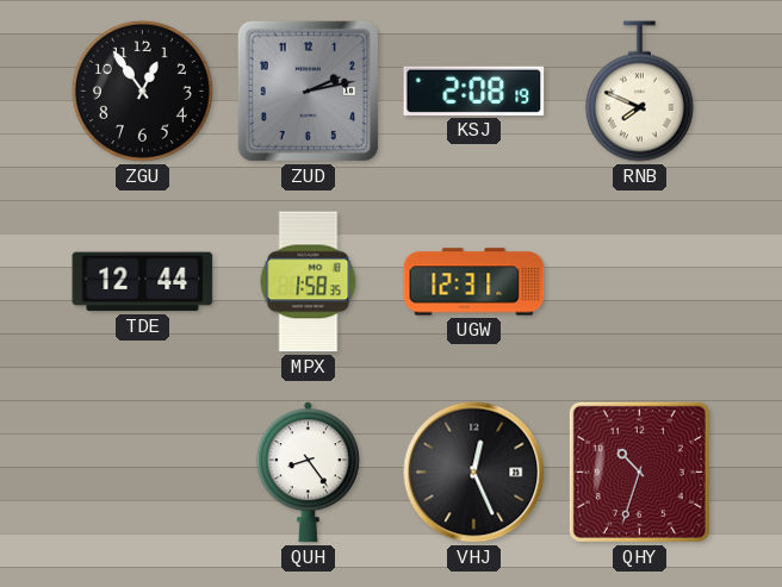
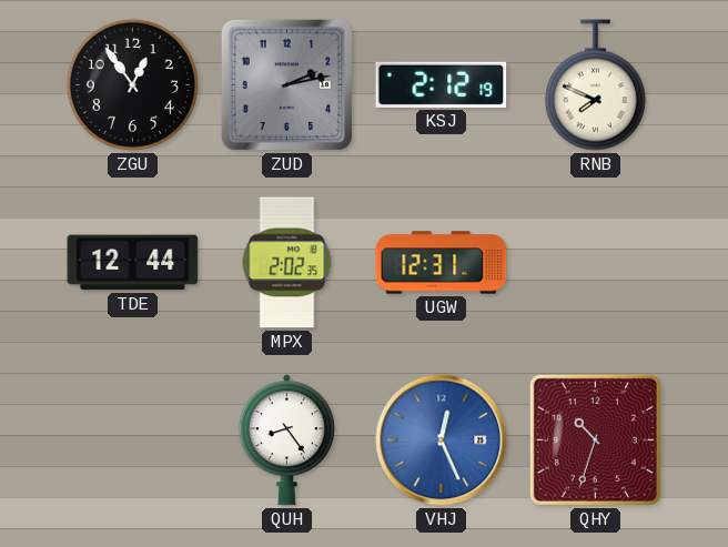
KSJ: 2:08 -> 2:12 (442, 84)
MPX: 1:58 -> 2:02 (287, 263)
VHJ dial: black -> blue (442, 440)
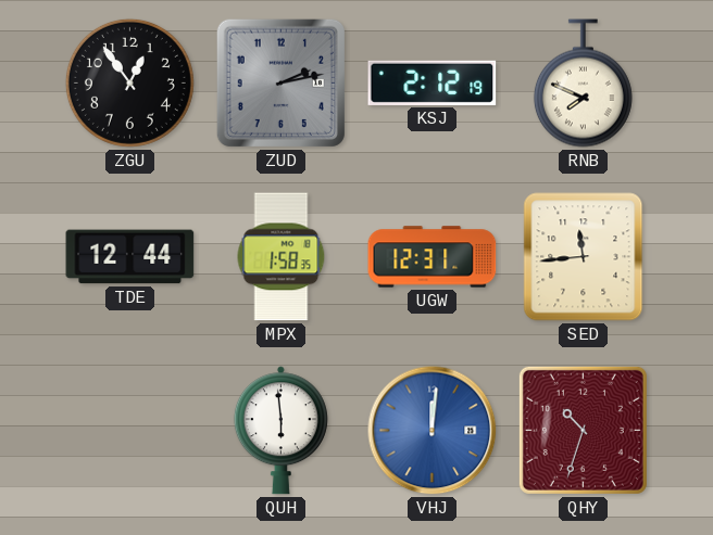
MPX: 2:02 -> 1:58 (282, 257)
SED: none -> 11:44 (584, 257)
QUH: 8:24 -> 5:59 (280, 431)
VHJ: 12:26 -> 12:01 (433, 431)
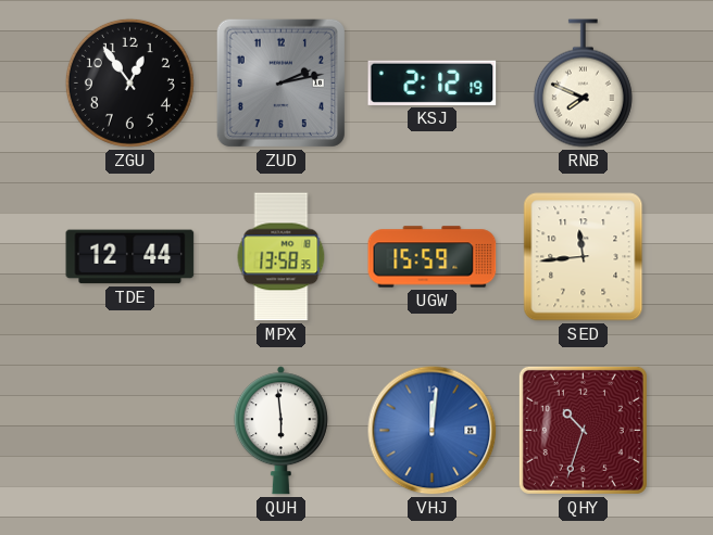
MPX: 1:58 -> 13:58 (282, 257)
UGW: 12:31 -> 15:59 (433, 257)
